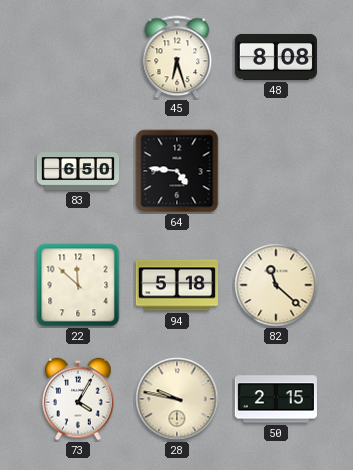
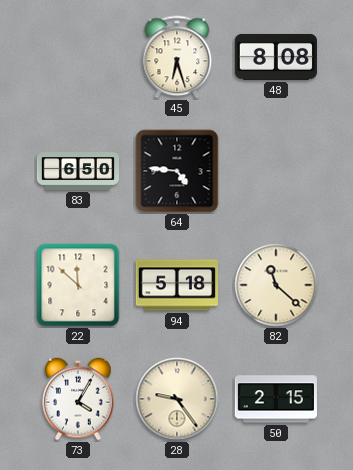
28: 9:47 -> 9:24 (177, 399)
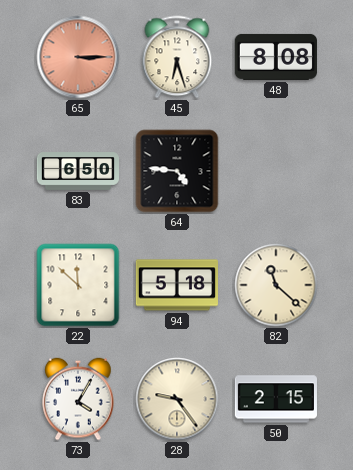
65: none -> 3:15 (78, 57)
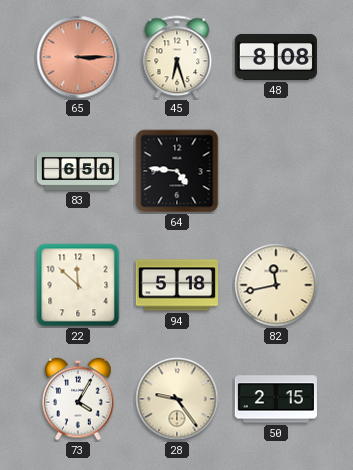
82: 11:22 -> 11:43 (276, 285)
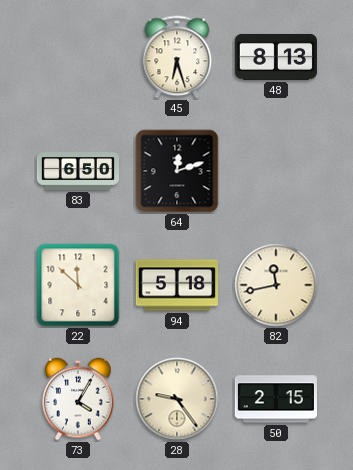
65: 3:15 -> none (78, 57)
48: 8:08 -> 8:13 (276, 57)
64: 4:46 -> 12:12 (177, 171)
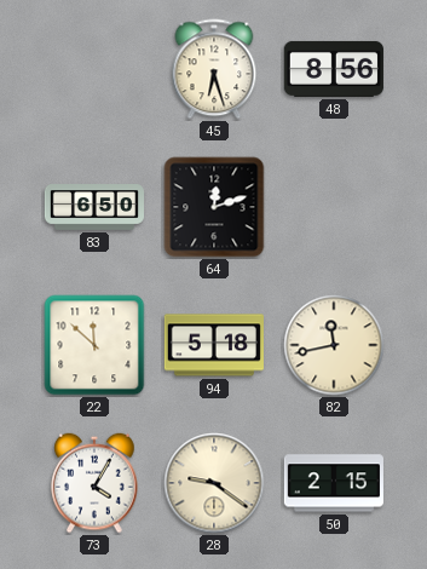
48: 8:13 -> 8:56 (334, 69)
28: 9:24 -> 9:21 (214, 483)
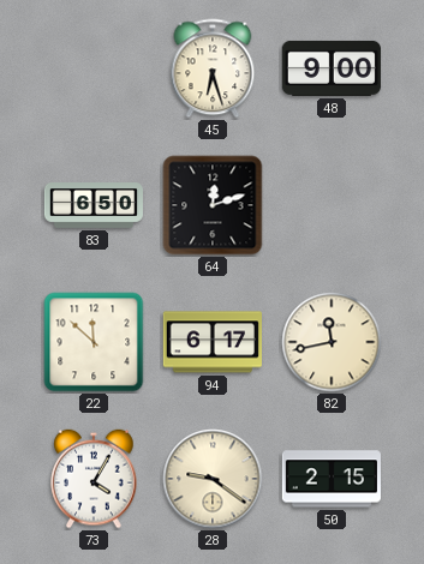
48: 8:56 -> 9:00 (332, 68)
94: 5:18 -> 6:17 (213, 342)
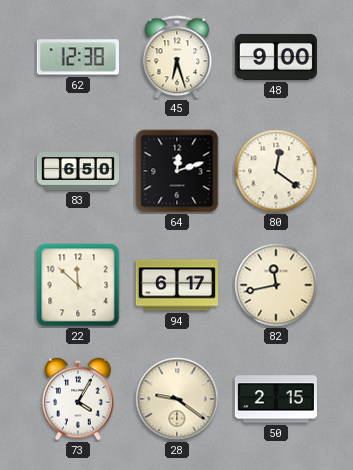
62: none -> 12:38 (78, 57)
80: none -> 12:21 (276, 171)
